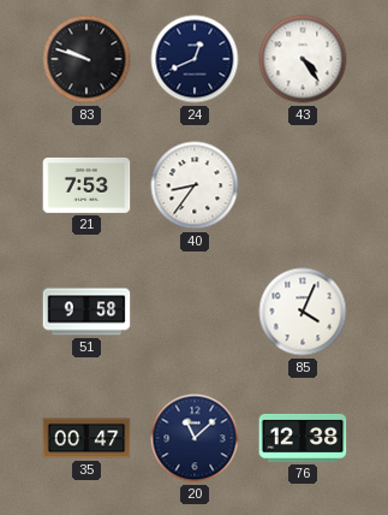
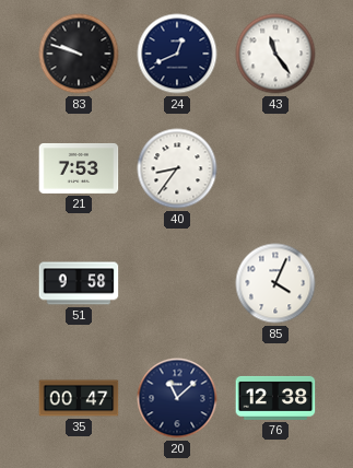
43: 4:24 -> 11:24 (275, 54)
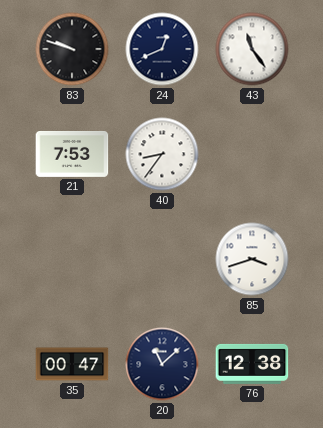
51: 9:58 -> none (79, 283)
85: 4:04 -> 3:42 (252, 259)
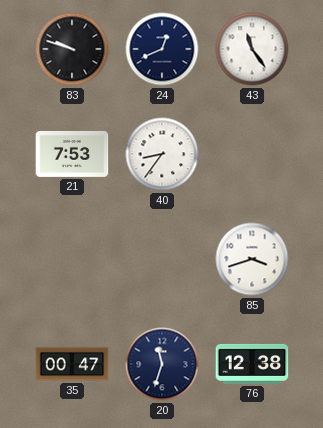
20: 11:08 -> 11:33 (162, 364)
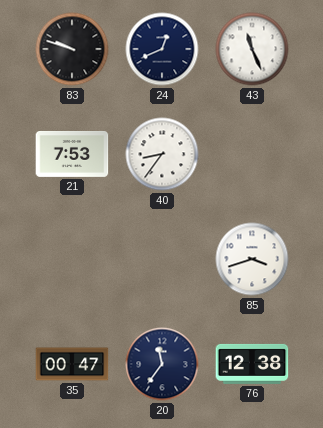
43: 11:24 -> 11:26 (252, 49)
20: 11:33 -> 11:36 (162, 364)
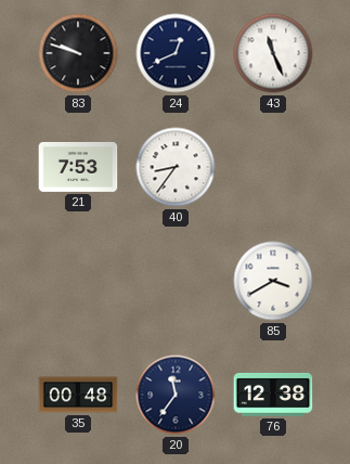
85: 3:42 -> 3:40 (273, 281)
35: 00:47 -> 00:48 (78, 395)
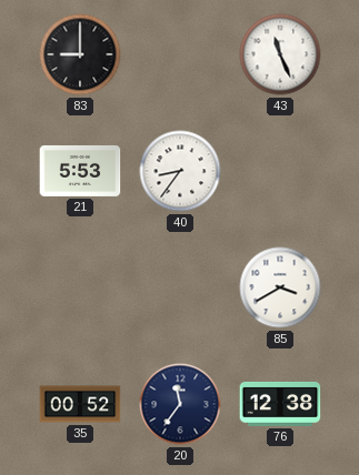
83: 9:48 -> 9:00 (80, 54)
24: 12:41 -> none (176, 53)
21: 7:53 -> 5:53 (80, 171)
35: 00:48 -> 00:52 (80, 404)
